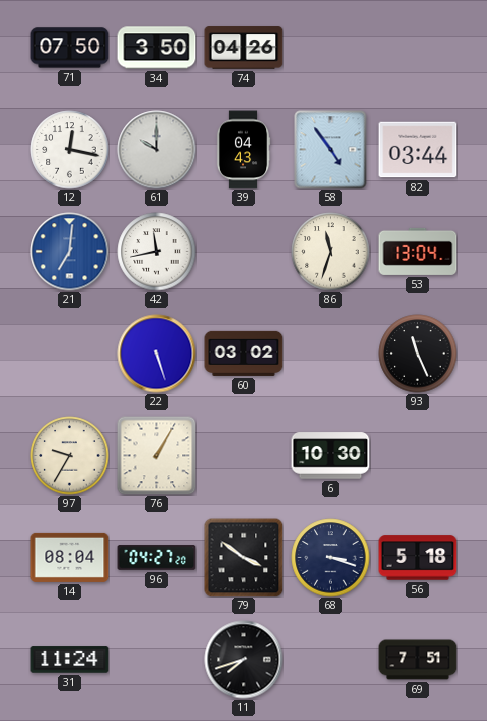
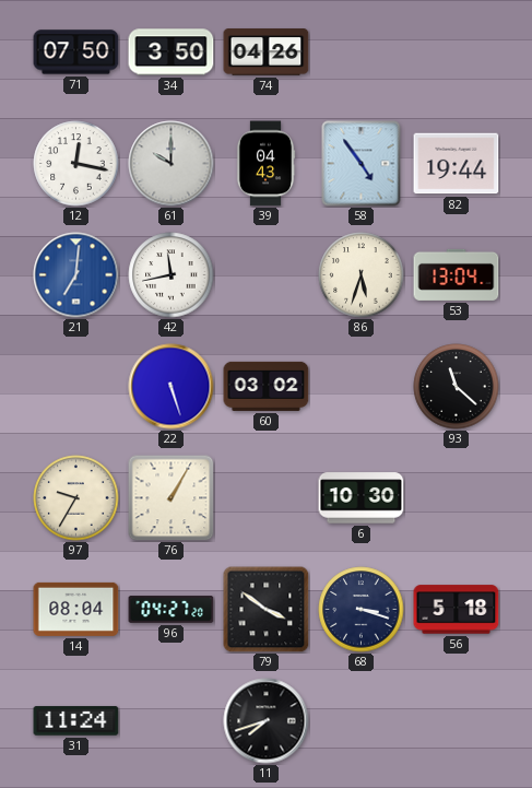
82: 03:44 -> 19:44 (457, 164)
86: 11:33 -> 5:33 (362, 275)
93: 11:26 -> 11:22 (457, 387)
69: 7:51 -> none (418, 660)
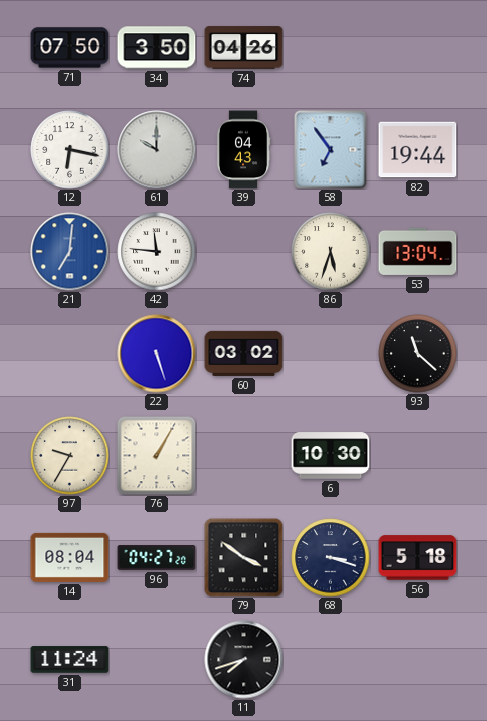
12: 12:17 -> 6:17 (70, 150)
58: 4:54 -> 6:54 (331, 150)
42: 11:43 -> 11:46 (157, 252)
